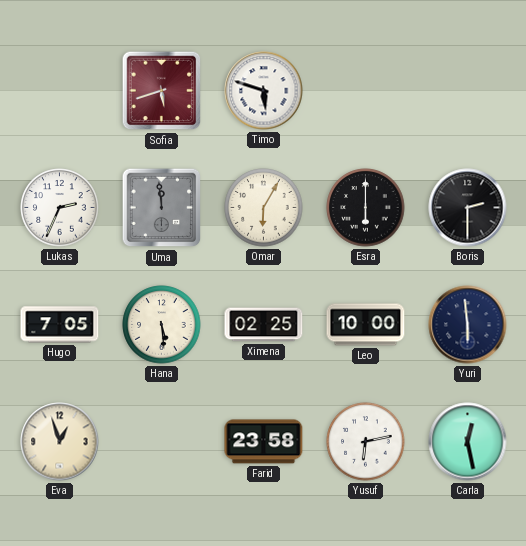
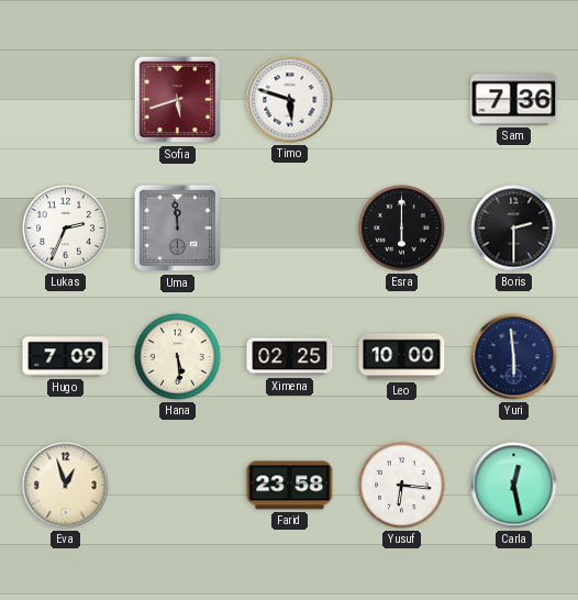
Sam: none -> 7:36 (514, 100)
Omar: 6:05 -> none (264, 208)
Hugo: 7:05 -> 7:09 (66, 357)
Yusuf: 6:13 -> 6:16 (402, 486)
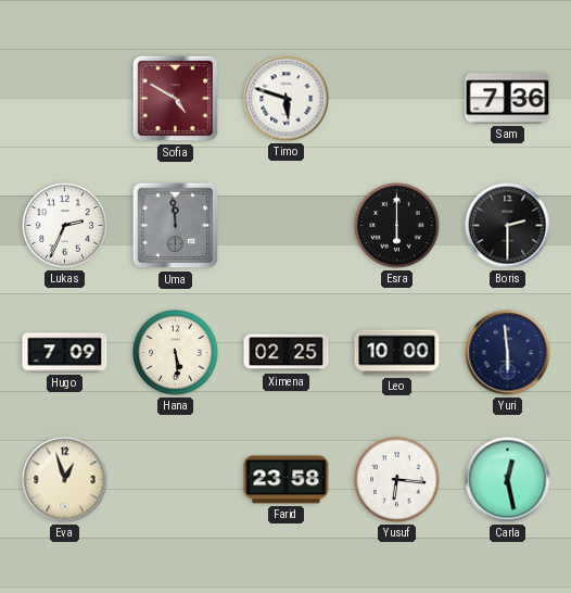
Sofia: 5:42 -> 4:50 (176, 99)
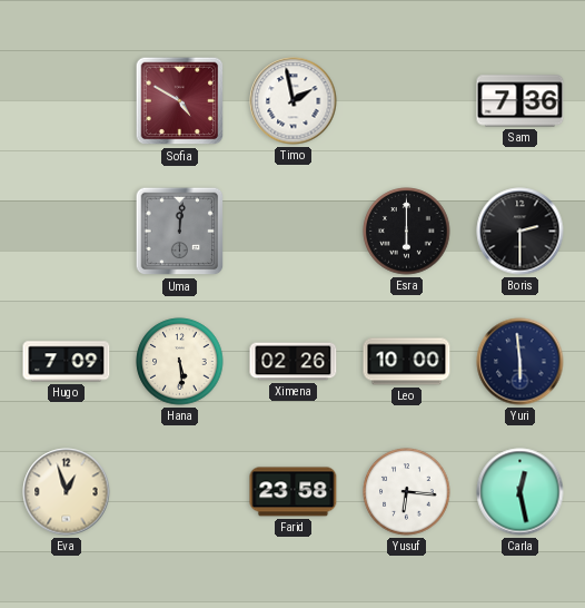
Timo: 5:48 -> 1:58 (294, 101)
Lukas: 2:34 -> none (65, 226)
Uma: 11:59 -> 12:01 (180, 232)
Ximena: 02:25 -> 02:26 (294, 362)
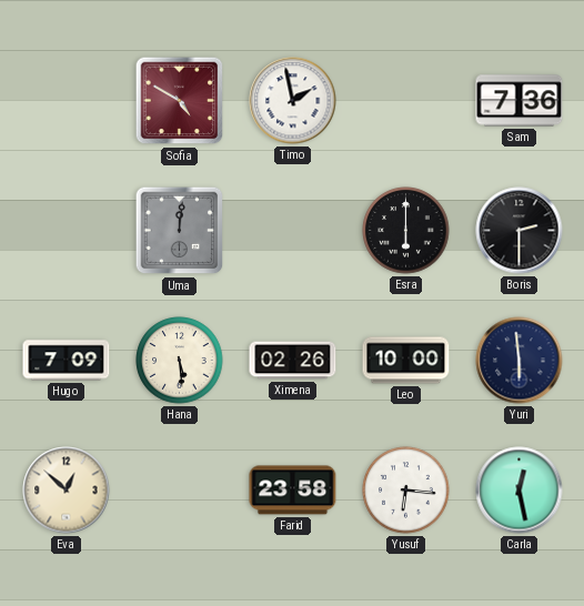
Eva: 12:57 -> 12:52 (67, 491)
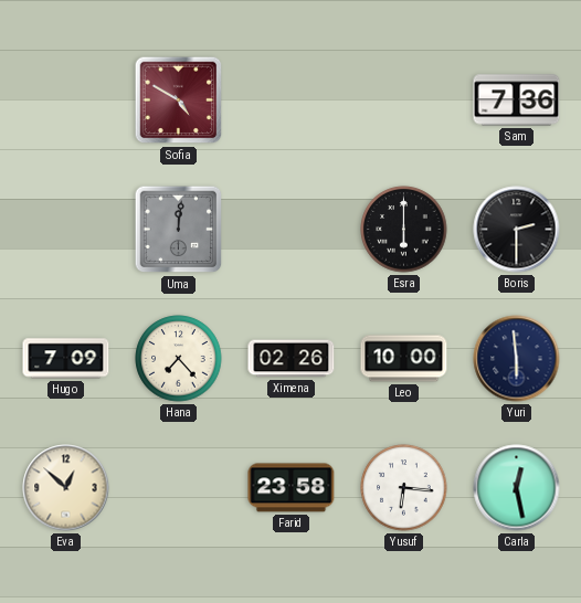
Timo: 1:58 -> none (293, 101)
Hana: 5:29 -> 7:23 (179, 359)
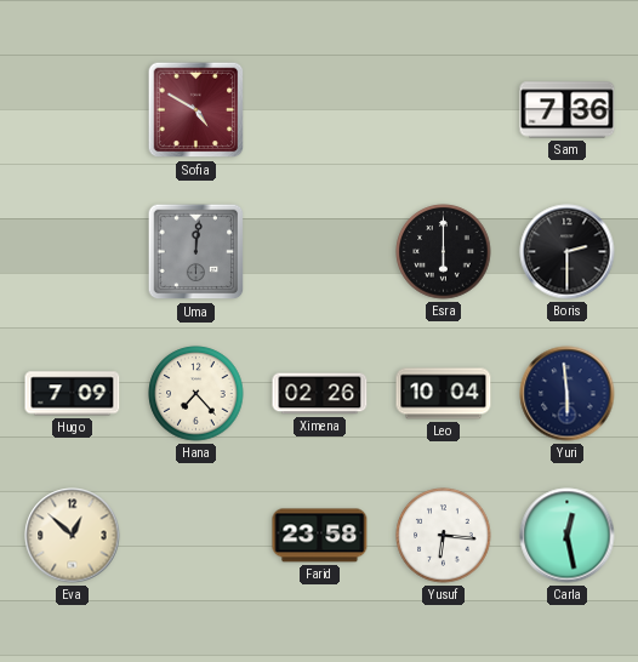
Leo: 10:00 -> 10:04 (444, 394)
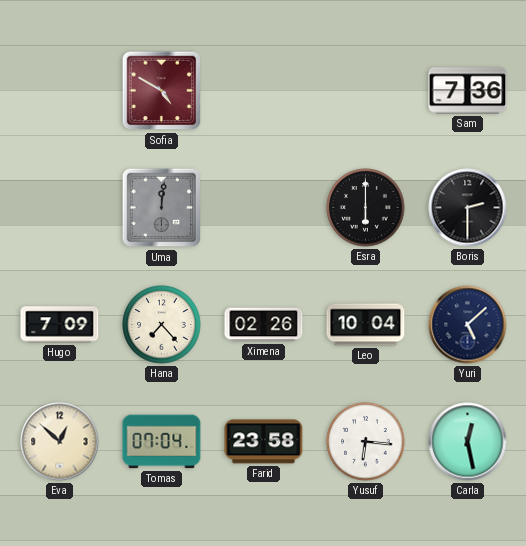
Yuri: 5:59 -> 5:08 (468, 325)
Tomas: none -> 07:04 (162, 442)
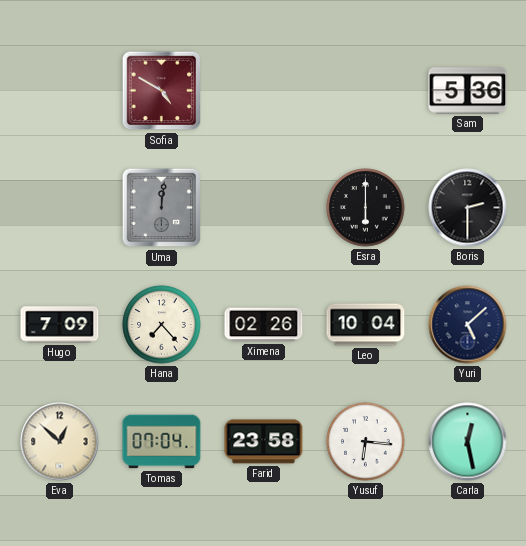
Sam: 7:36 -> 5:36 (468, 91)
